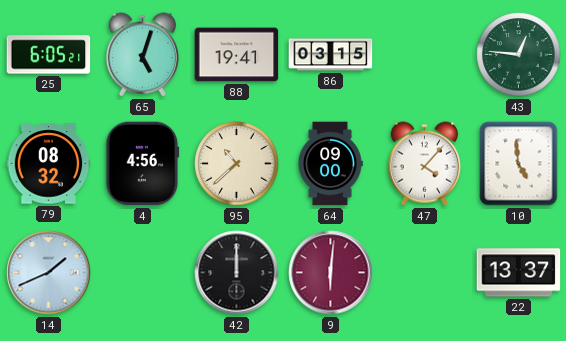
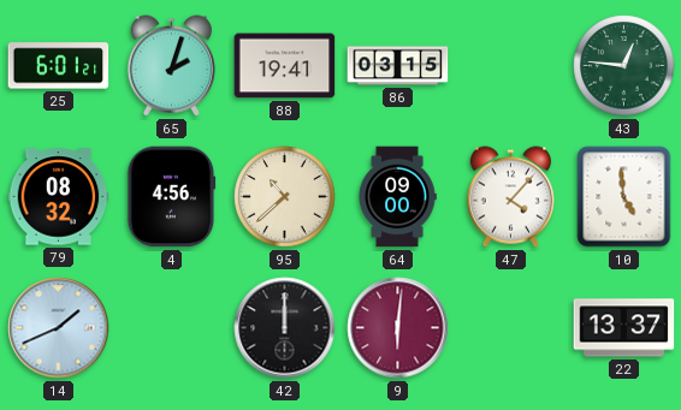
25: 6:05 -> 6:01 (59, 66)
65: 5:03 -> 2:03 (171, 66)
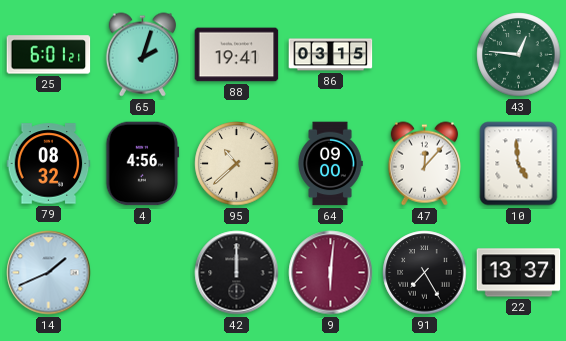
47: 4:07 -> 12:07 (424, 164)
91: none -> 7:25 (425, 273)
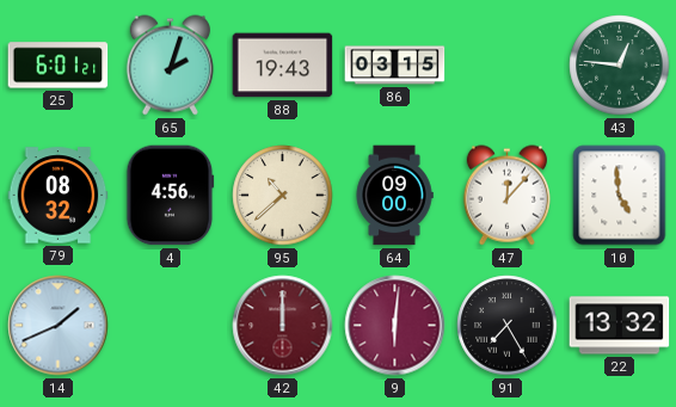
88: 19:41 -> 19:43 (283, 66)
42 dial: black -> burgundy (283, 326)
22: 13:37 -> 13:32 (620, 326)
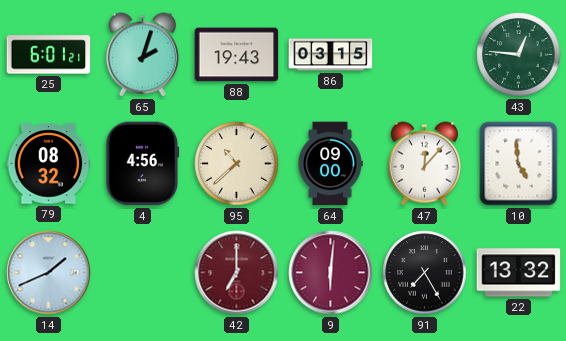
42: 12:00 -> 7:00 (237, 273)
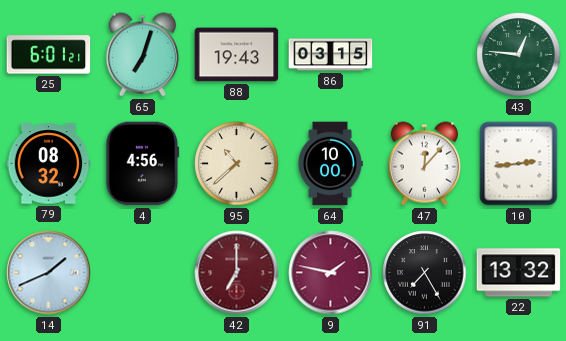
65: 2:03 -> 7:03 (142, 55)
64: 09:00 -> 10:00 (330, 164)
10: 4:59 -> 2:44 (519, 164)
9: 6:01 -> 1:47 (331, 273)
